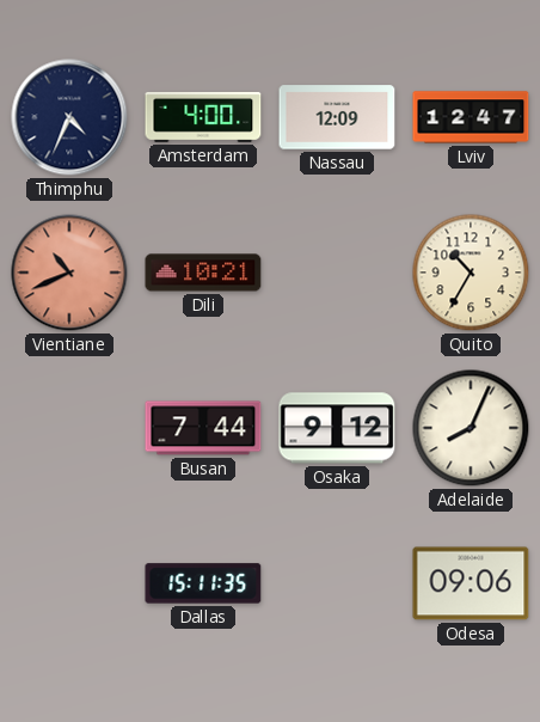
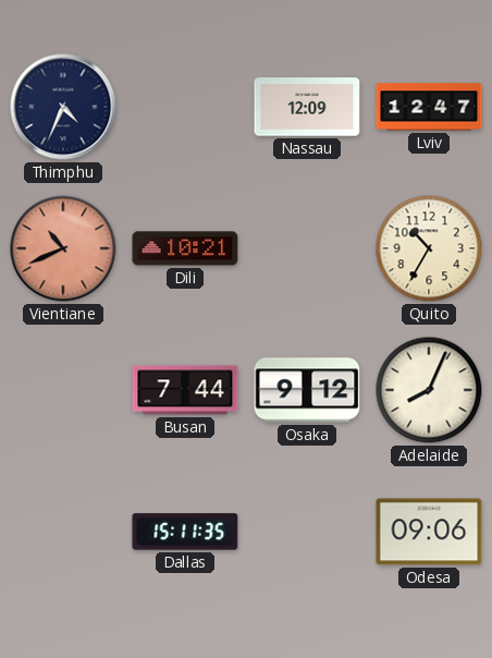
Amsterdam: 4:00 -> none (203, 117)
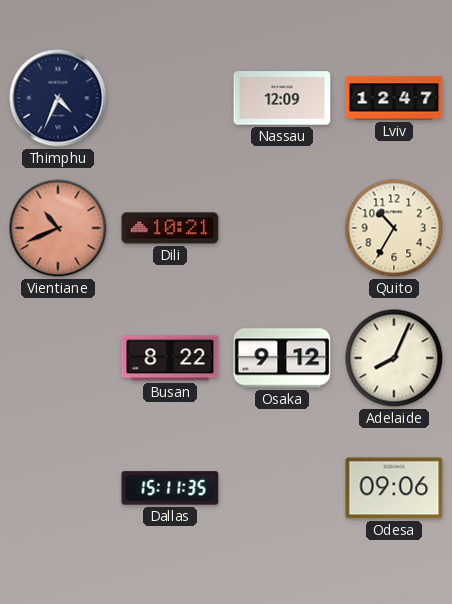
Busan: 7:44 -> 8:22 (170, 358)
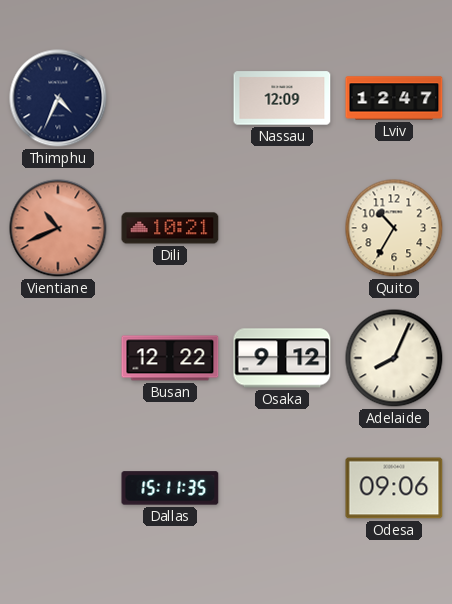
Busan: 8:22 -> 12:22 (170, 358)
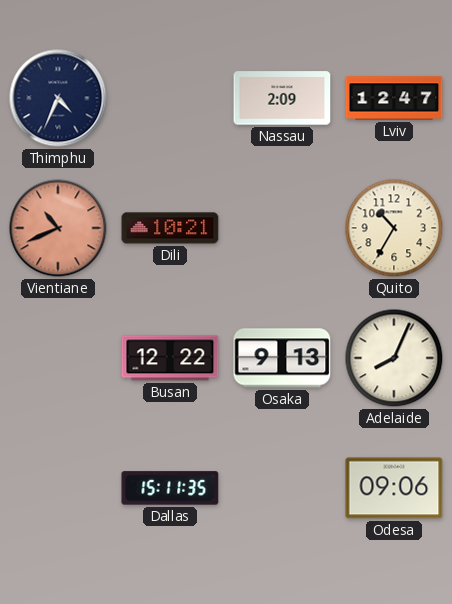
Nassau: 12:09 -> 2:09 (282, 98)
Osaka: 9:12 -> 9:13 (282, 358)
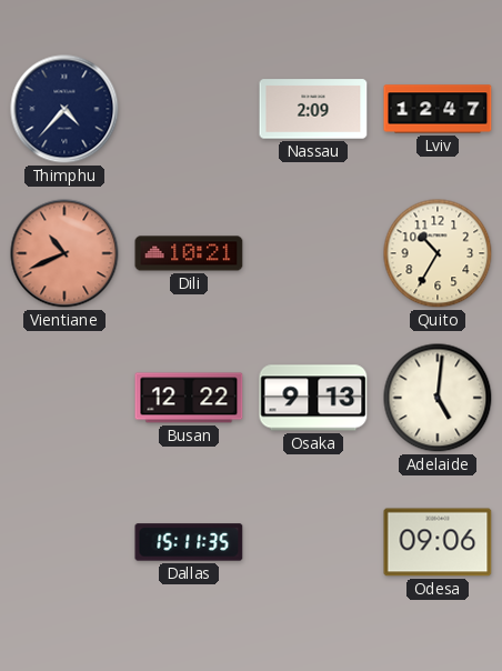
Thimphu: 4:34 -> 4:37 (64, 109)
Adelaide: 8:04 -> 5:01 (438, 398)
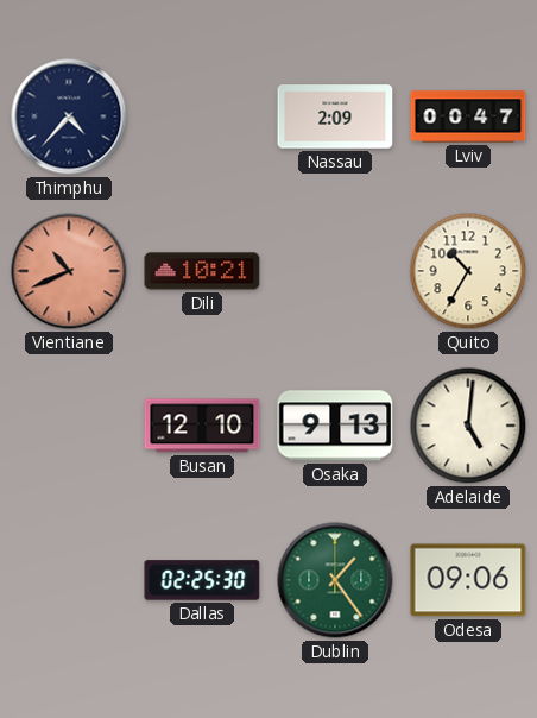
Lviv: 12:47 -> 00:47 (468, 116)
Busan: 12:22 -> 12:10 (202, 426)
Dallas: 15:11 -> 02:25 (202, 580)
Dublin: none -> 1:24 (335, 580)
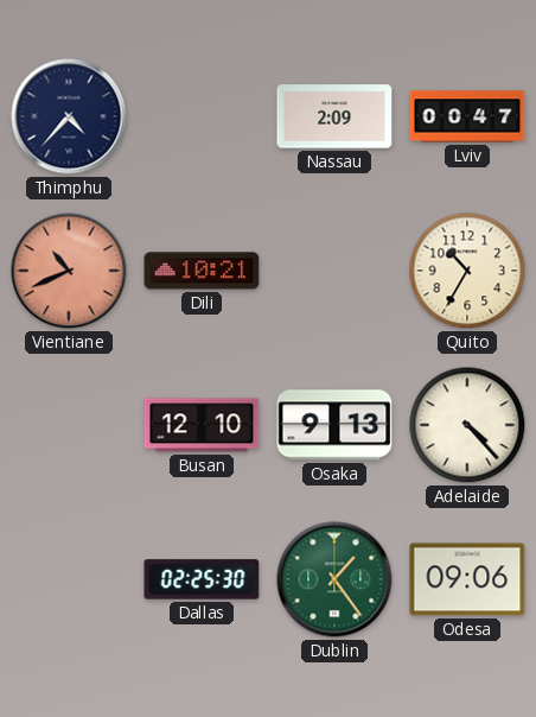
Adelaide: 5:01 -> 4:23 (467, 425)
